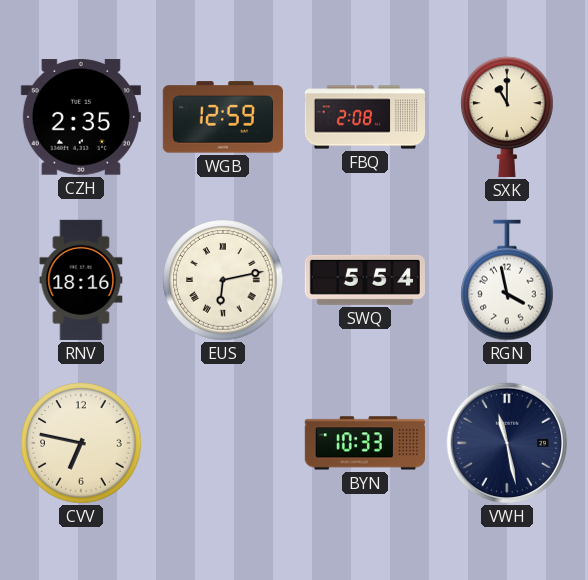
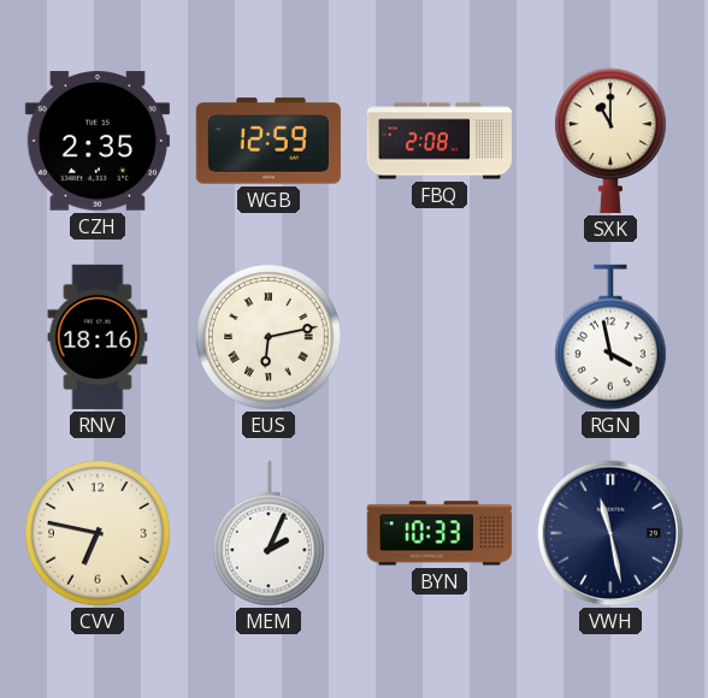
SWQ: 5:54 -> none (365, 280)
MEM: none -> 2:04 (270, 533)
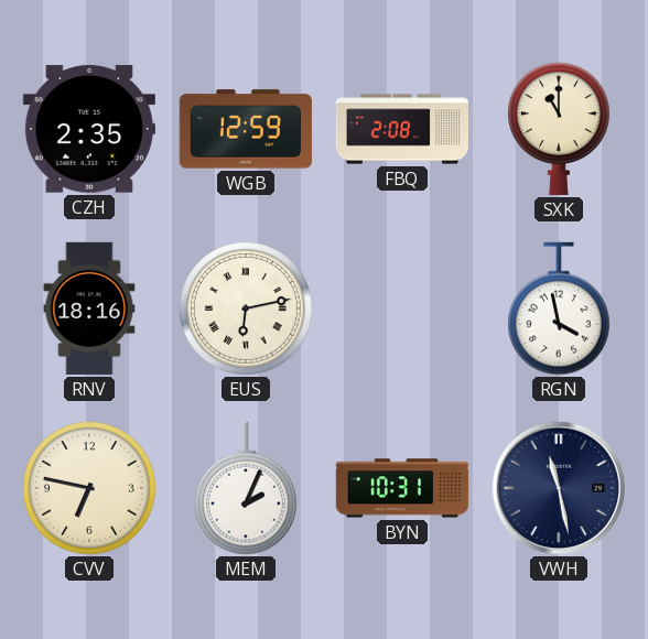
BYN: 10:33 -> 10:31 (402, 488)
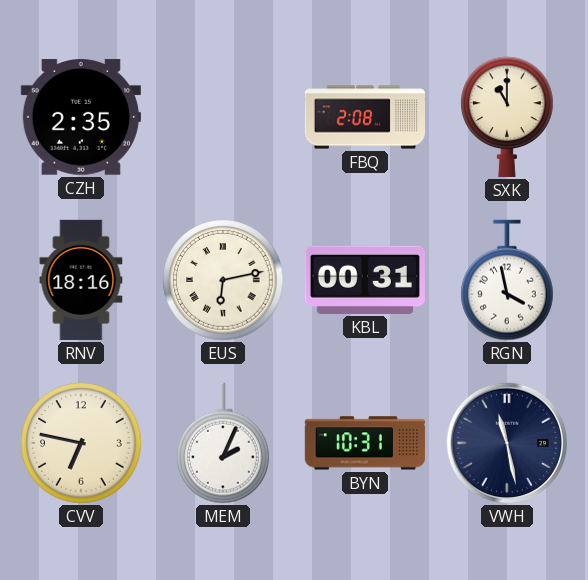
WGB: 12:59 -> none (246, 129)
KBL: none -> 00:31 (365, 280)
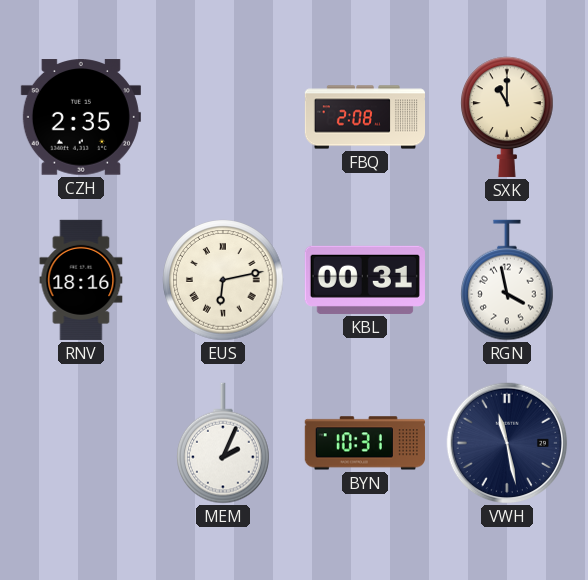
CVV: 6:47 -> none (81, 443)
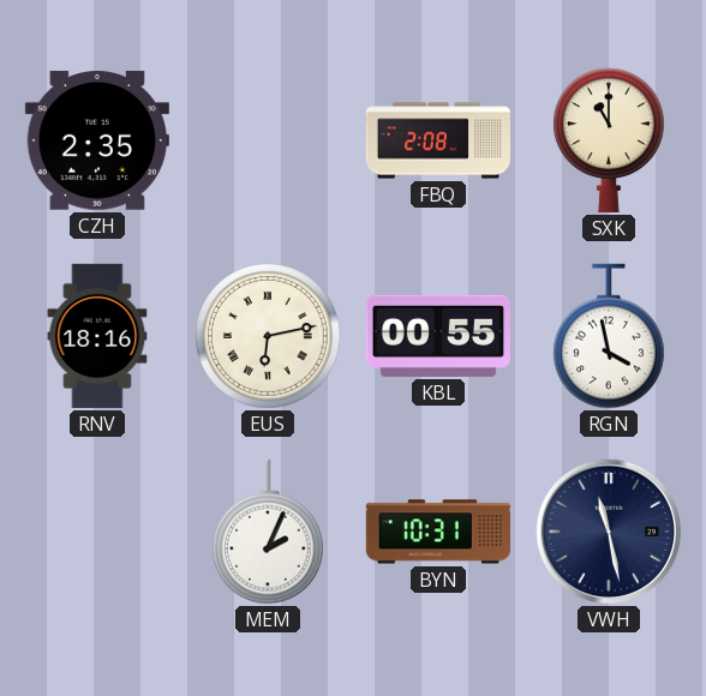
KBL: 00:31 -> 00:55 (438, 336)
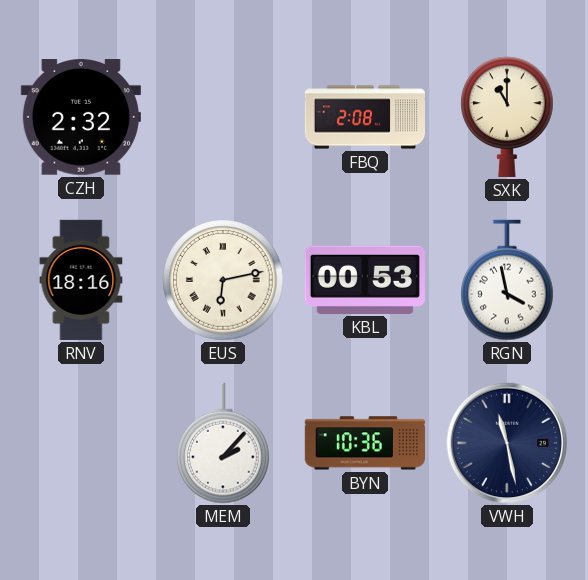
CZH: 2:35 -> 2:32 (81, 117)
KBL: 00:55 -> 00:53 (365, 280)
MEM: 2:04 -> 2:07 (224, 443)
BYN: 10:31 -> 10:36 (365, 443)
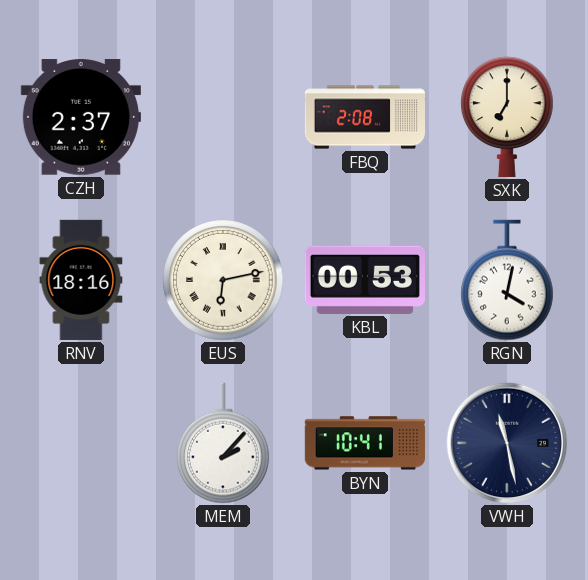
CZH: 2:32 -> 2:37 (81, 117)
SXK: 11:00 -> 7:00 (508, 117)
RGN: 3:58 -> 4:02 (508, 280)
BYN: 10:36 -> 10:41 (365, 443)
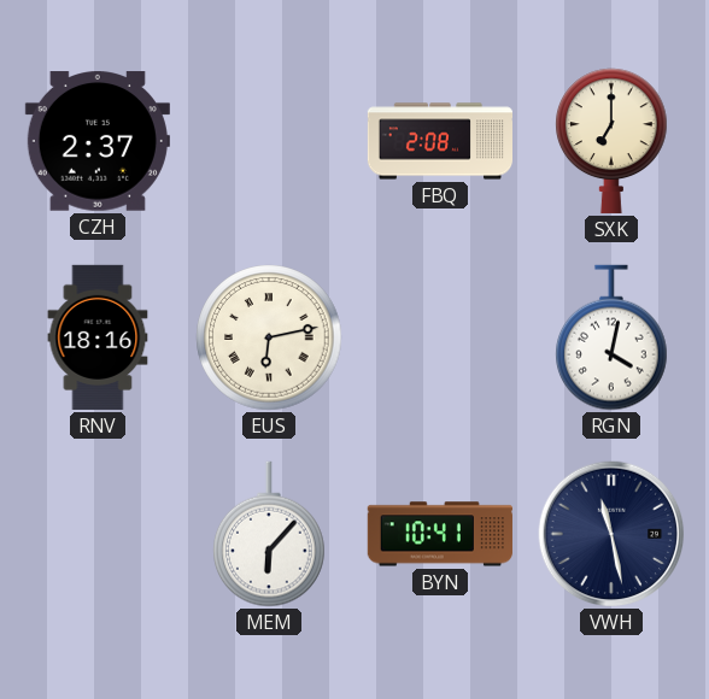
KBL: 00:53 -> none (365, 280)
MEM: 2:07 -> 6:07 (270, 534)
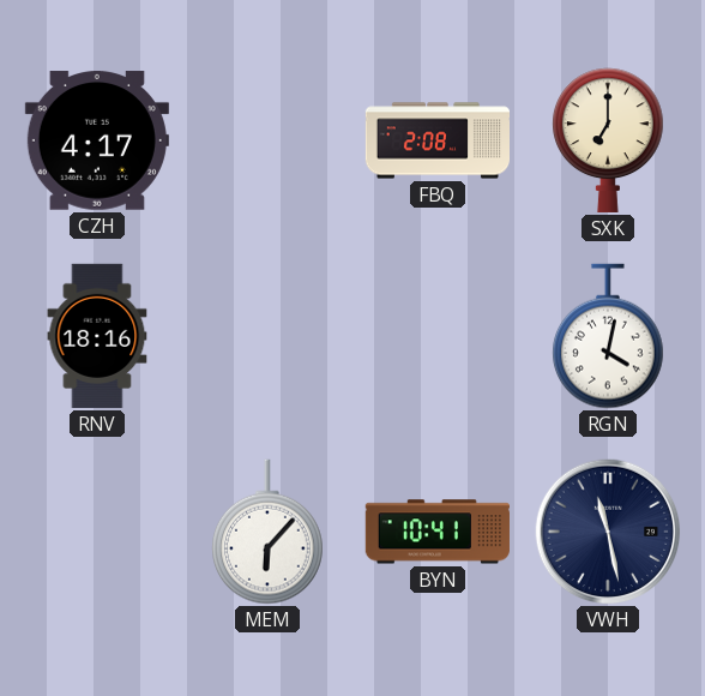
CZH: 2:37 -> 4:17 (97, 140)
EUS: 6:13 -> none (269, 337)
